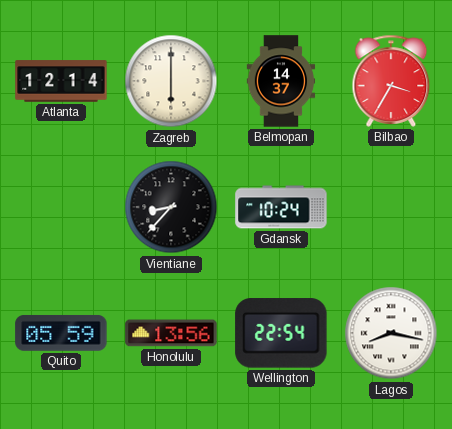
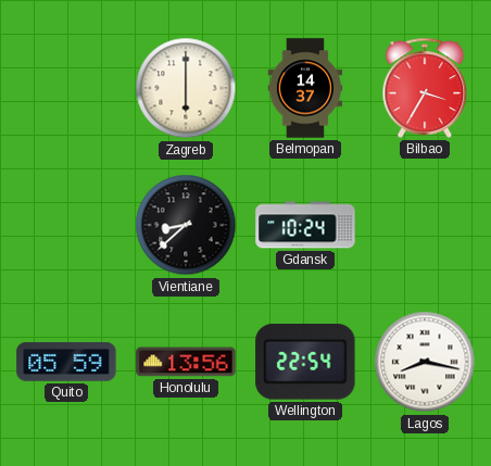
Atlanta: 12:14 -> none (61, 81)
Vientiane: 8:37 -> 8:38 (186, 225)
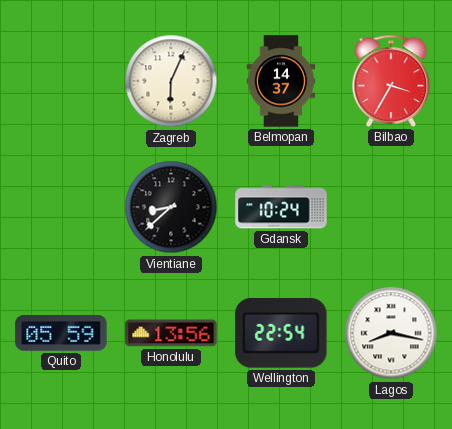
Zagreb: 6:00 -> 6:04 (171, 81)
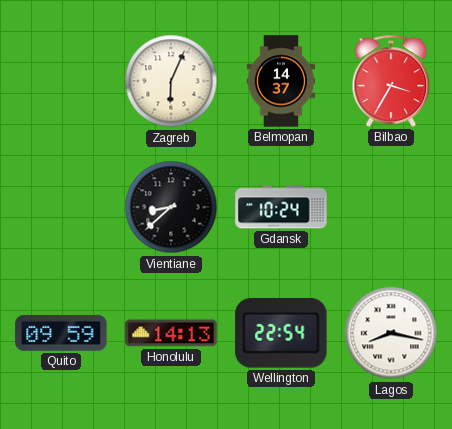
Quito: 05:59 -> 09:59 (61, 333)
Honolulu: 13:56 -> 14:13 (171, 333)
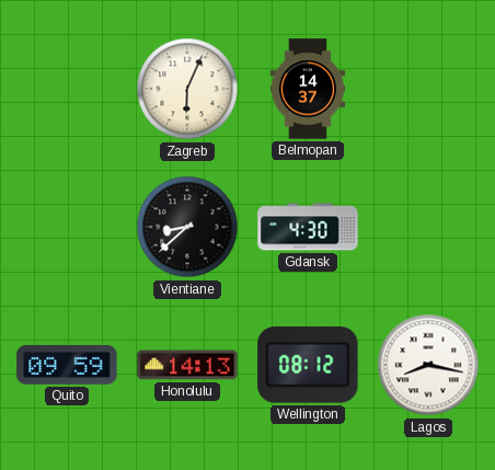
Bilbao: 3:35 -> none (391, 81)
Gdansk: 10:24 -> 4:30 (308, 227)
Wellington: 22:54 -> 08:12 (308, 365)
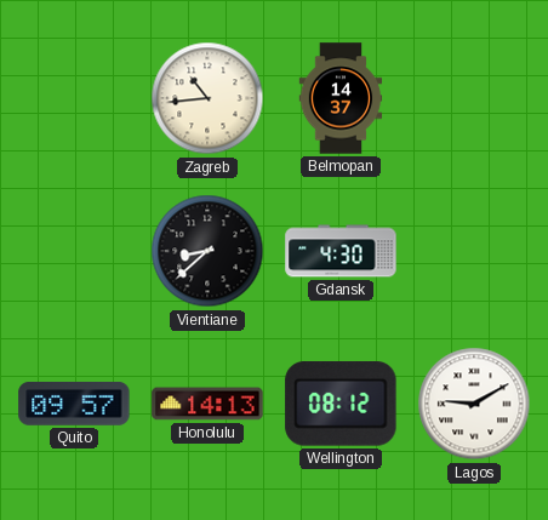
Zagreb: 6:04 -> 10:44 (207, 98)
Quito: 09:59 -> 09:57 (74, 404)
Lagos: 8:17 -> 9:10 (474, 404)
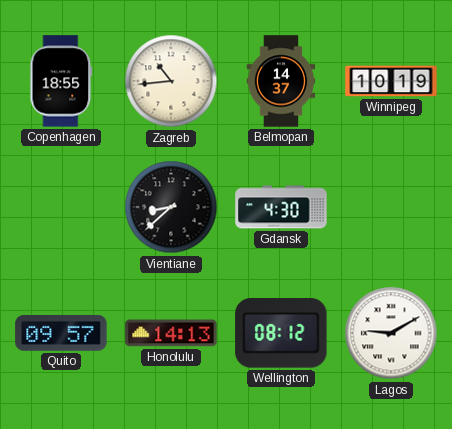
Copenhagen: none -> 18:55 (61, 81)
Winnipeg: none -> 10:19 (391, 81)
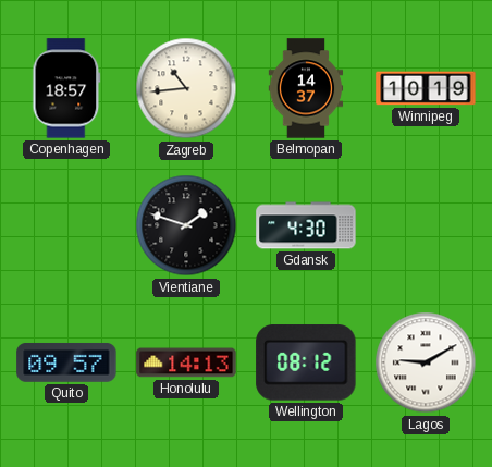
Copenhagen: 18:55 -> 18:57 (66, 88)
Vientiane: 8:38 -> 1:48 (186, 225)
